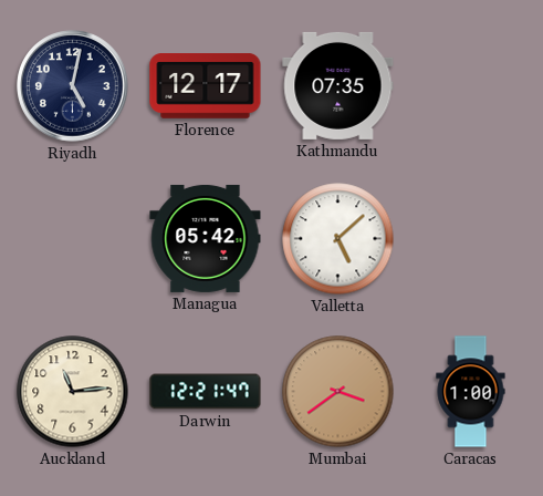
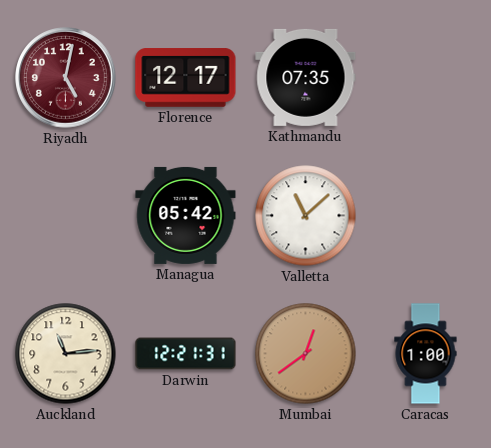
Riyadh dial: navy -> burgundy (66, 78)
Valletta: 5:08 -> 11:08 (306, 216)
Darwin: 12:21:47 -> 12:21:31 (186, 354)
Mumbai: 3:39 -> 12:39 (306, 354)
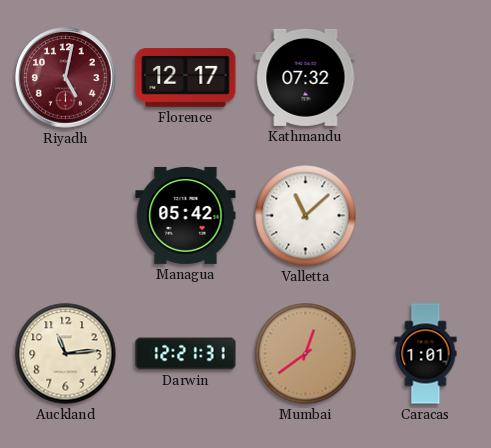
Kathmandu: 07:35 -> 07:32 (306, 77)
Caracas: 1:00 -> 1:01 (426, 354)
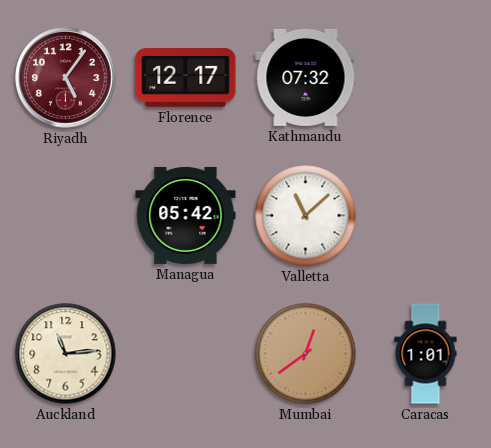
Riyadh: 5:02 -> 5:06 (66, 78)
Darwin: 12:21 -> none (186, 354)
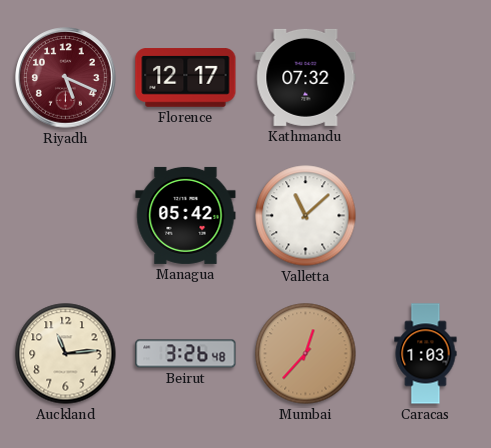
Riyadh: 5:06 -> 5:19 (66, 78)
Beirut: none -> 3:26 (186, 354)
Mumbai: 12:39 -> 12:37 (306, 354)
Caracas: 1:01 -> 1:03 (426, 354)
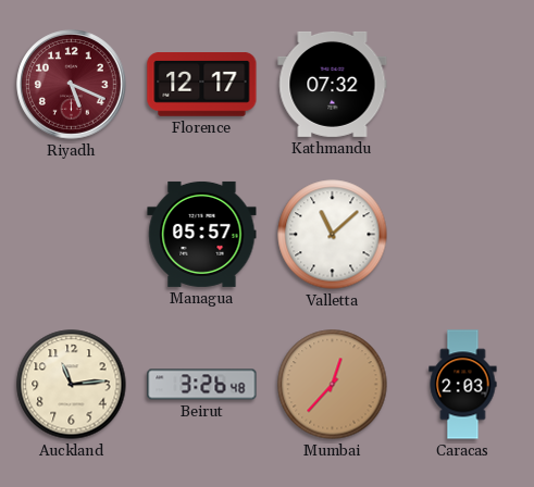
Managua: 05:42 -> 05:57 (202, 234)
Caracas: 1:03 -> 2:03 (463, 385)
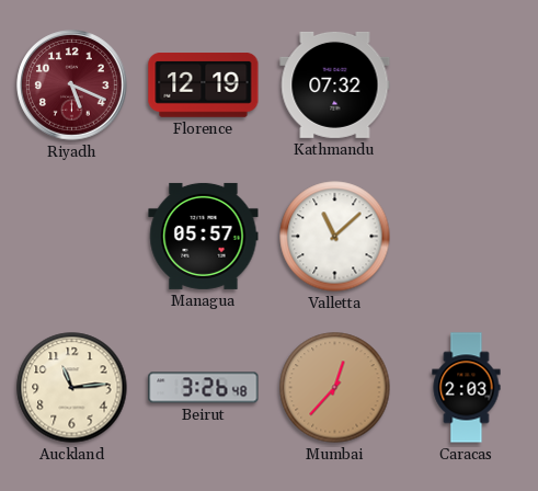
Florence: 12:17 -> 12:19 (204, 85)
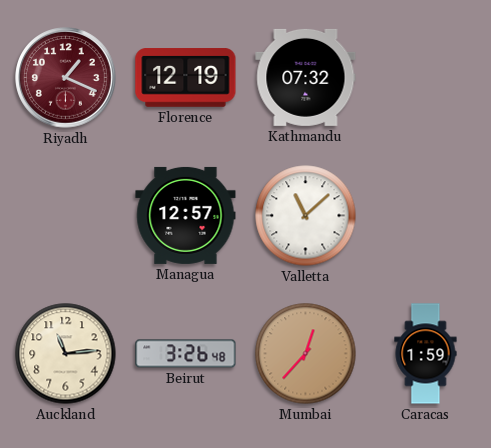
Riyadh: 5:19 -> 1:19 (66, 78)
Managua: 05:57 -> 12:57 (186, 215)
Caracas: 2:03 -> 1:59 (426, 354)
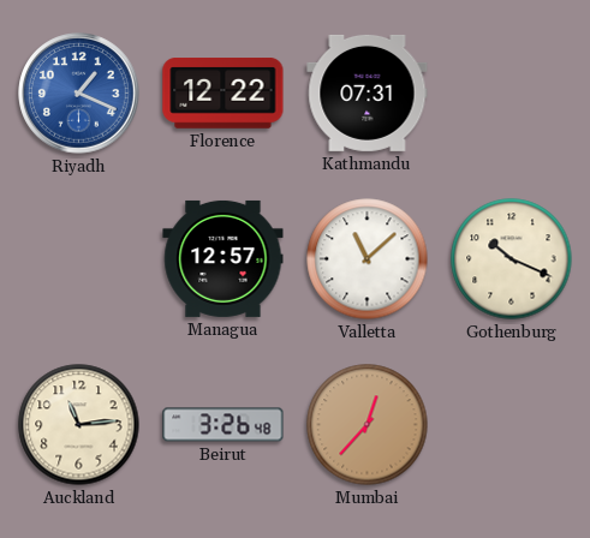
Riyadh dial: burgundy -> blue (79, 94)
Florence: 12:19 -> 12:22 (224, 94)
Kathmandu: 07:32 -> 07:31 (368, 92)
Gothenburg: none -> 10:19 (512, 259)
Caracas: 1:59 -> none (426, 354)
